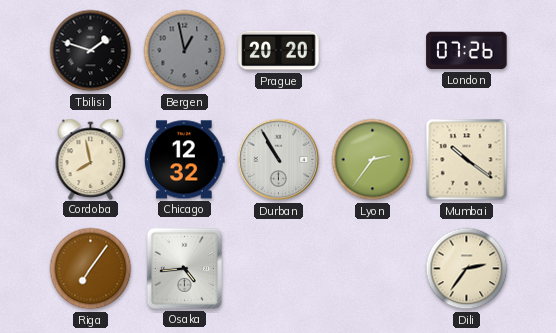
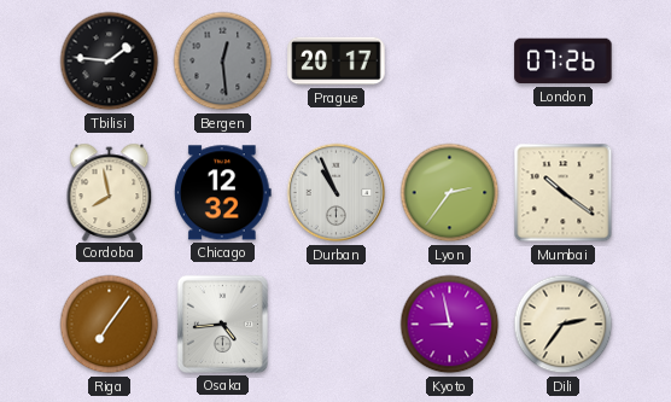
Tbilisi: 1:48 -> 1:46 (110, 62)
Bergen: 12:58 -> 12:29 (223, 62)
Prague: 20:20 -> 20:17 (337, 62)
Durban: 10:55 -> 10:56 (337, 193)
Kyoto: none -> 8:58 (450, 325)
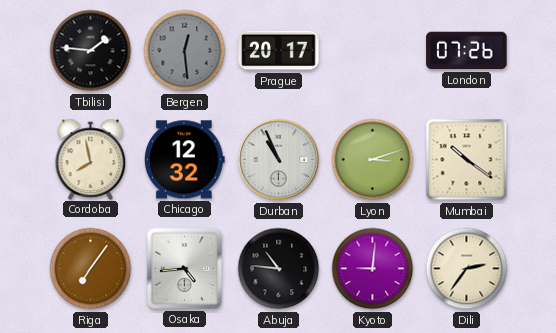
Lyon: 2:36 -> 3:12 (373, 160)
Abuja: none -> 10:46 (279, 269)
Kyoto: 8:58 -> 9:01 (373, 269)
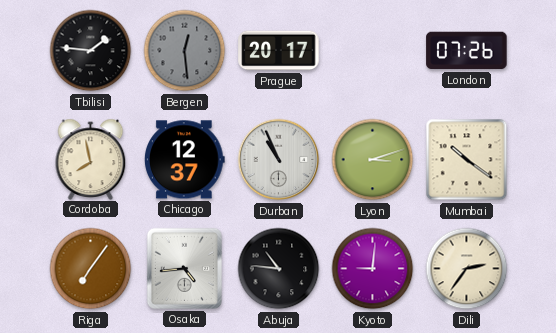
Chicago: 12:32 -> 12:37 (185, 160)
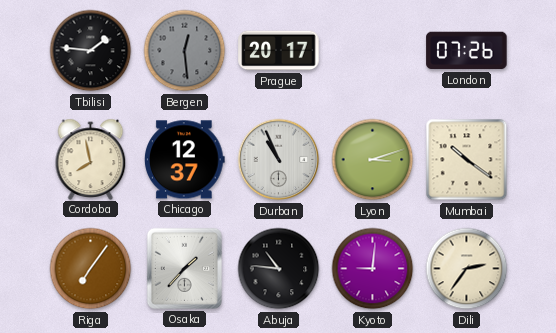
Osaka: 4:44 -> 1:37 (184, 268)
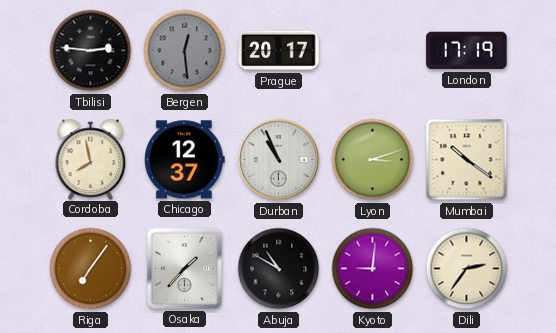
Tbilisi: 1:46 -> 2:46 (91, 51)
London: 07:26 -> 17:19 (467, 51)
Abuja: 10:46 -> 10:50 (279, 269)
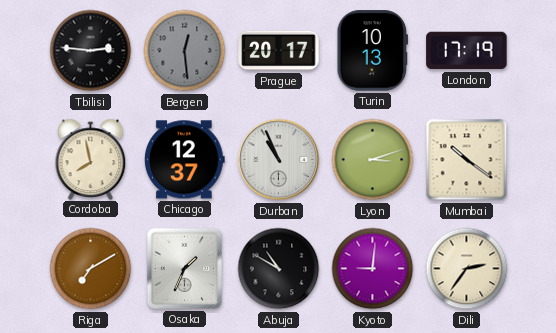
Turin: none -> 10:13 (373, 51)
Riga: 7:06 -> 7:10 (91, 269)
Osaka: 1:37 -> 1:34 (184, 268)
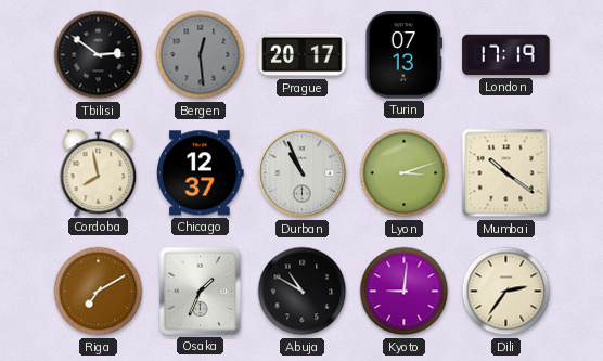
Tbilisi: 2:46 -> 2:51 (99, 55)
Turin: 10:13 -> 07:13 (405, 55)
